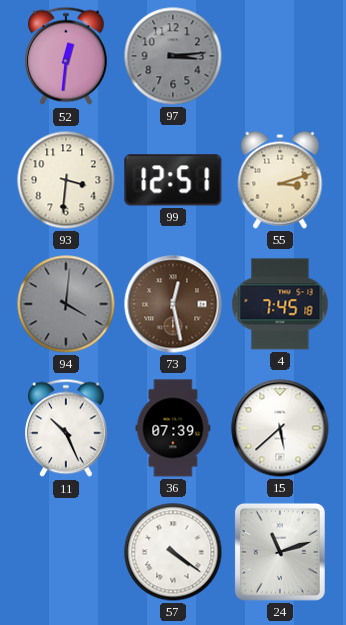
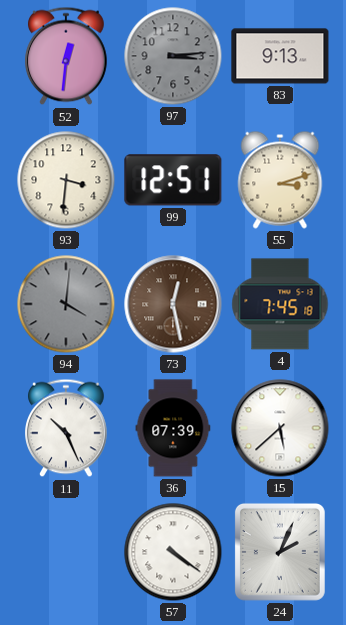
83: none -> 9:13 (280, 56)
24: 11:12 -> 2:04 (280, 552)
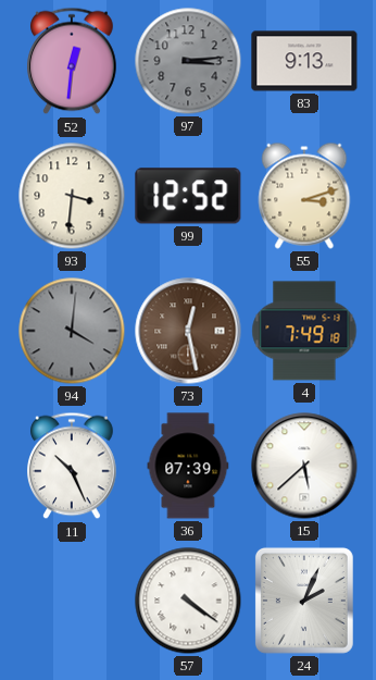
99: 12:51 -> 12:52 (188, 196)
4: 7:45 -> 7:49 (304, 331)
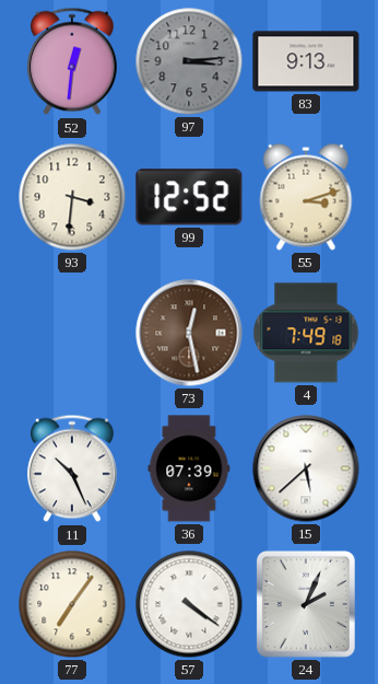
94: 4:01 -> none (72, 331)
77: none -> 7:06 (72, 604)
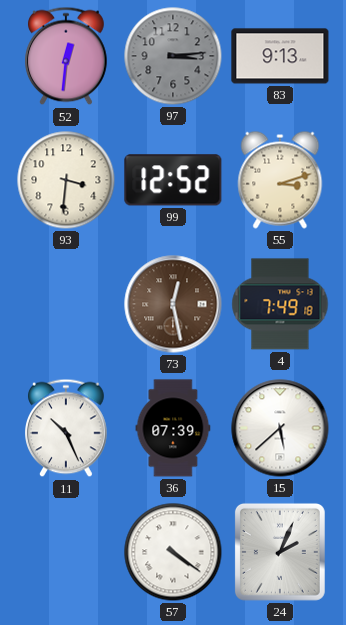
77: 7:06 -> none (72, 604)
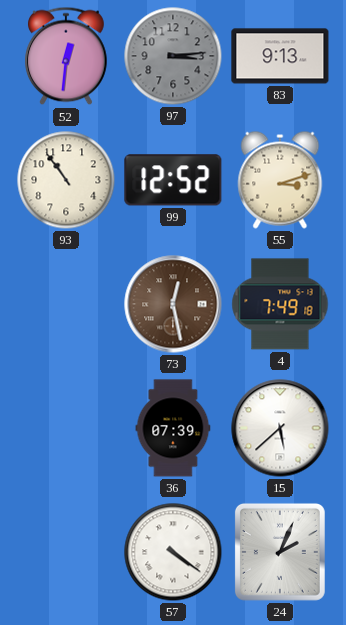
93: 3:31 -> 10:54 (66, 180)
11: 10:26 -> none (67, 428)
